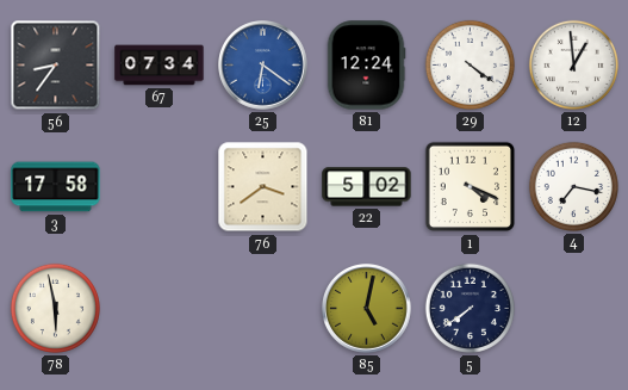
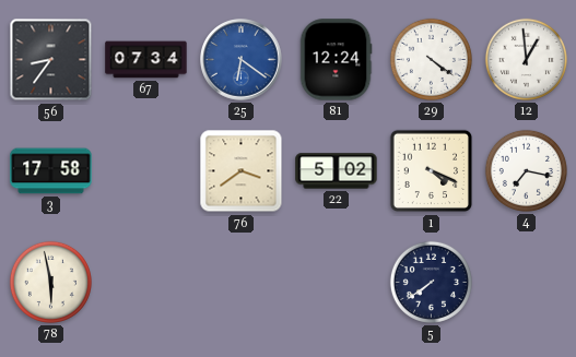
85: 5:02 -> none (367, 309)
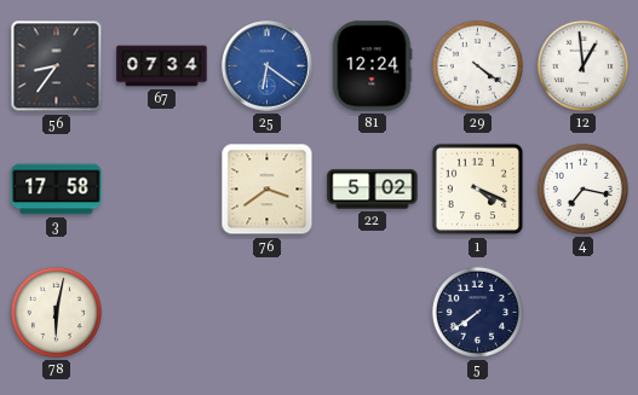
78: 5:58 -> 6:02 (56, 312)
